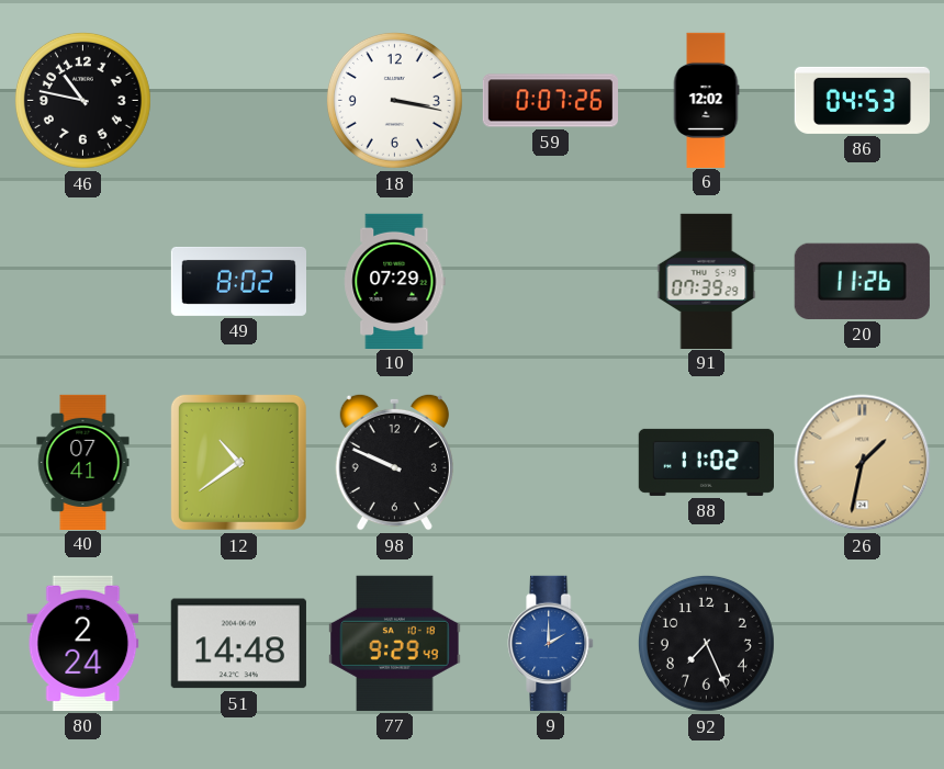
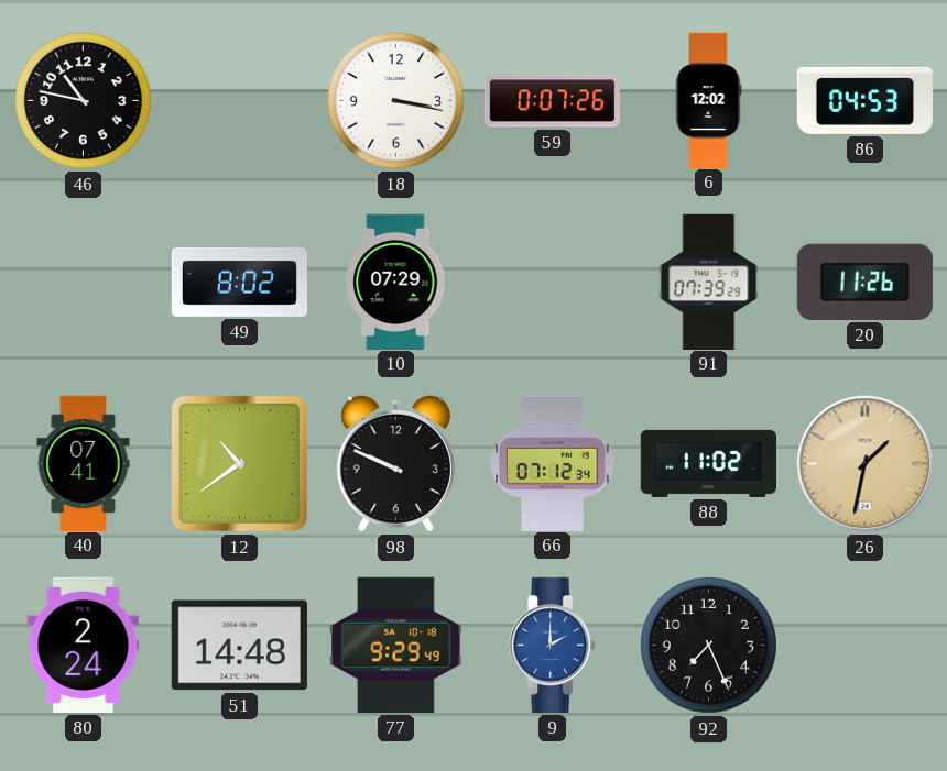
66: none -> 07:12 (553, 463)
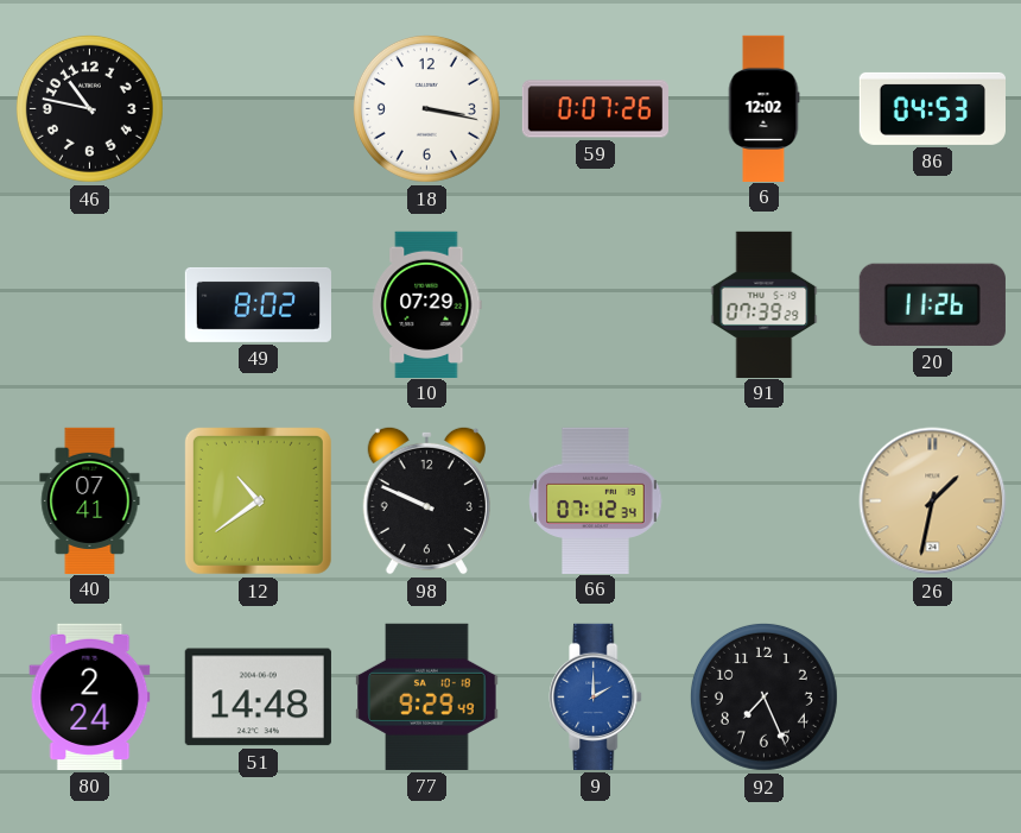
88: 11:02 -> none (708, 463)
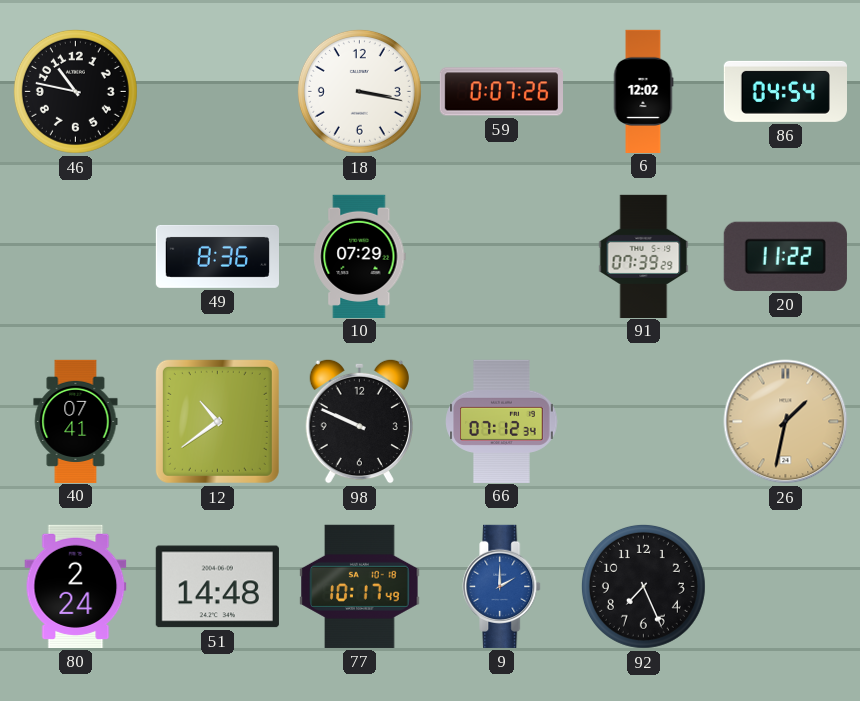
86: 04:53 -> 04:54 (785, 91)
49: 8:02 -> 8:36 (217, 256)
20: 11:26 -> 11:22 (785, 256)
77: 9:29 -> 10:17 (360, 586)
